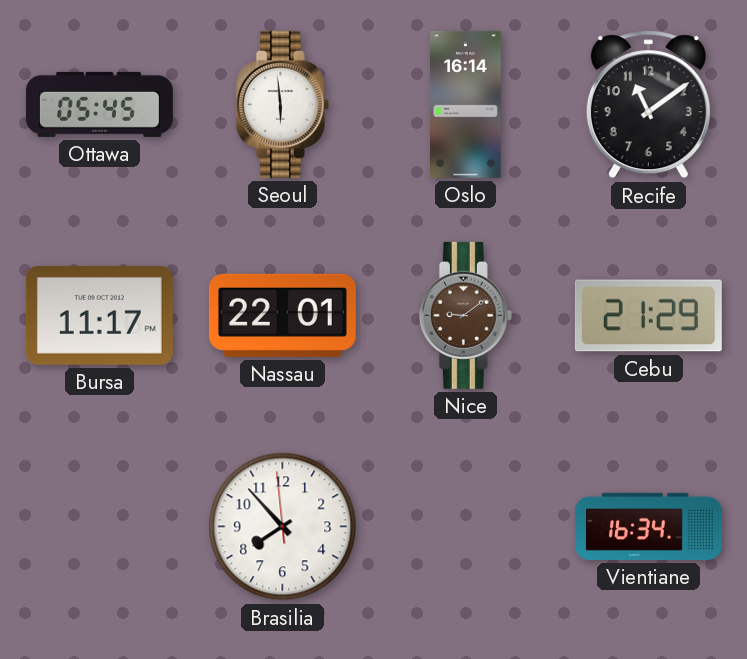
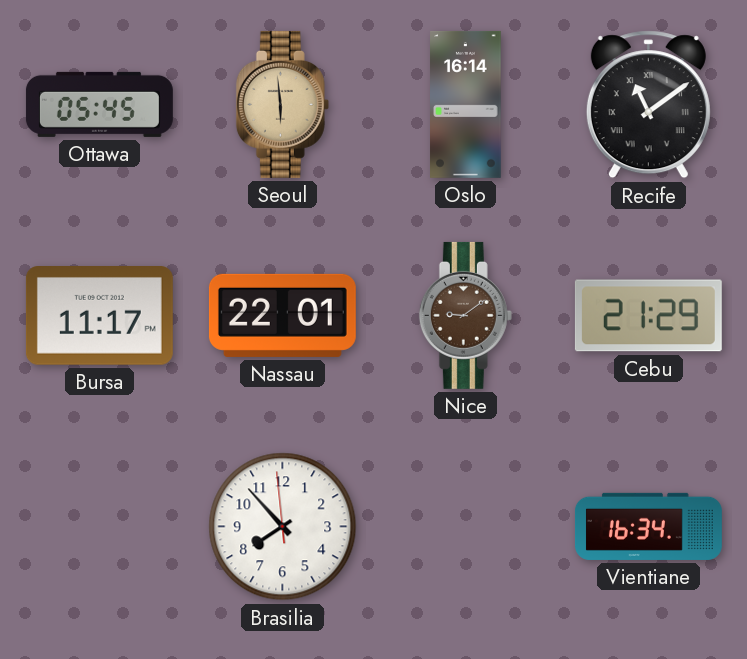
Seoul dial: white -> champagne (282, 104)
Recife numerals: Arabic -> Roman (648, 105)
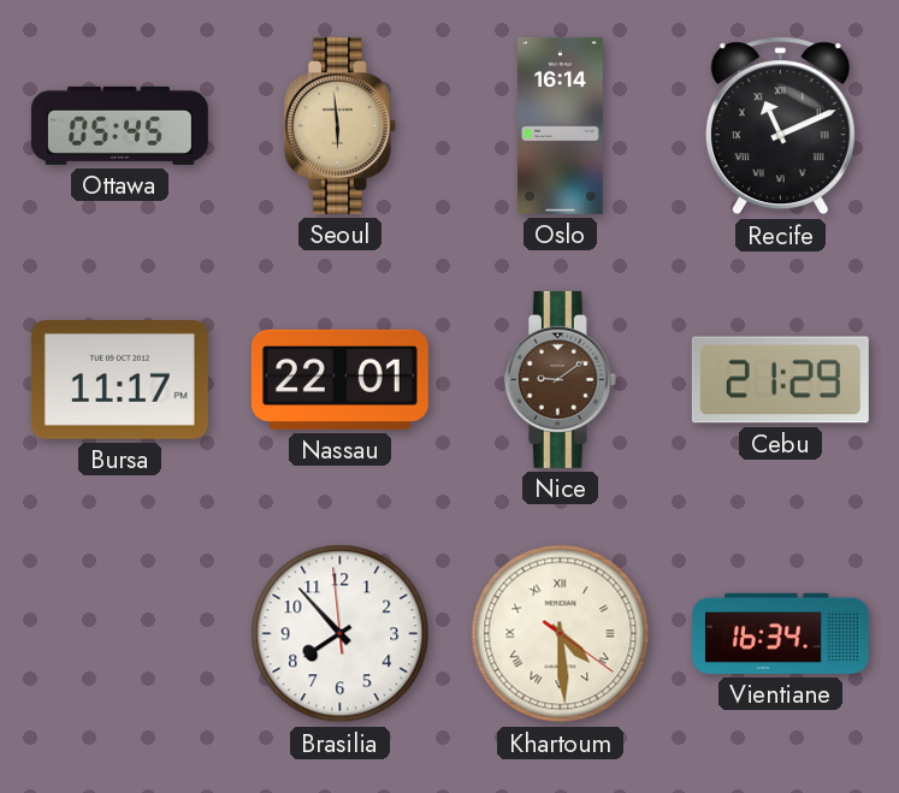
Recife: 11:09 -> 11:11 (780, 126)
Khartoum: none -> 4:29 (561, 634)
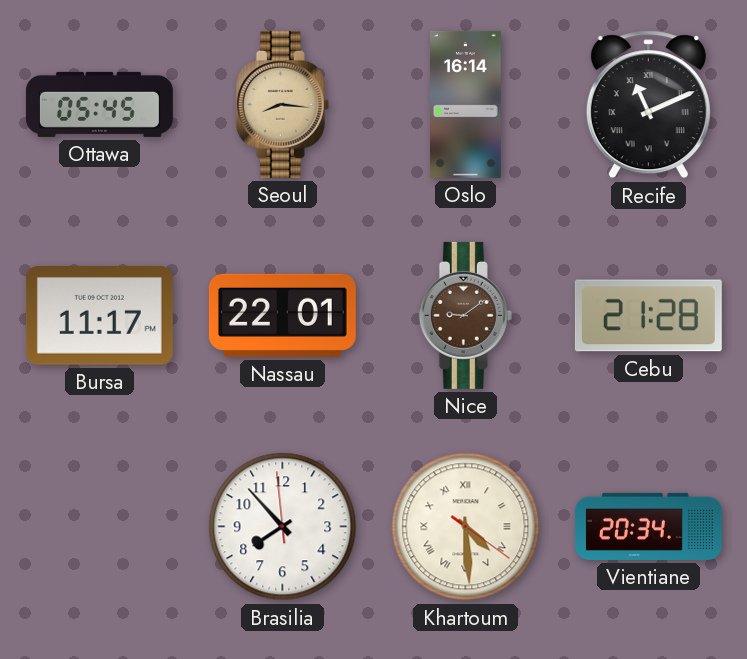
Seoul: 5:59 -> 8:16 (282, 104)
Cebu: 21:29 -> 21:28 (648, 316)
Vientiane: 16:34 -> 20:34 (648, 526)
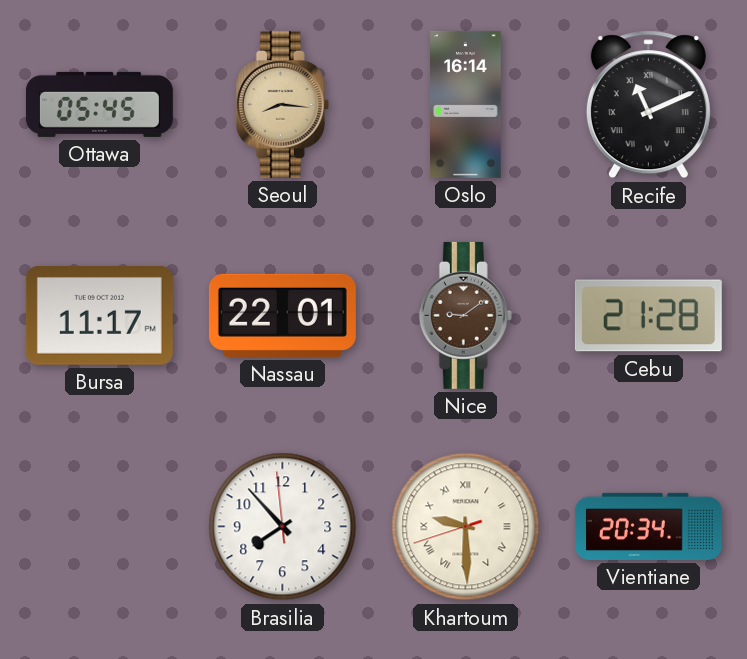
Khartoum: 4:29 -> 9:29 (466, 527)
